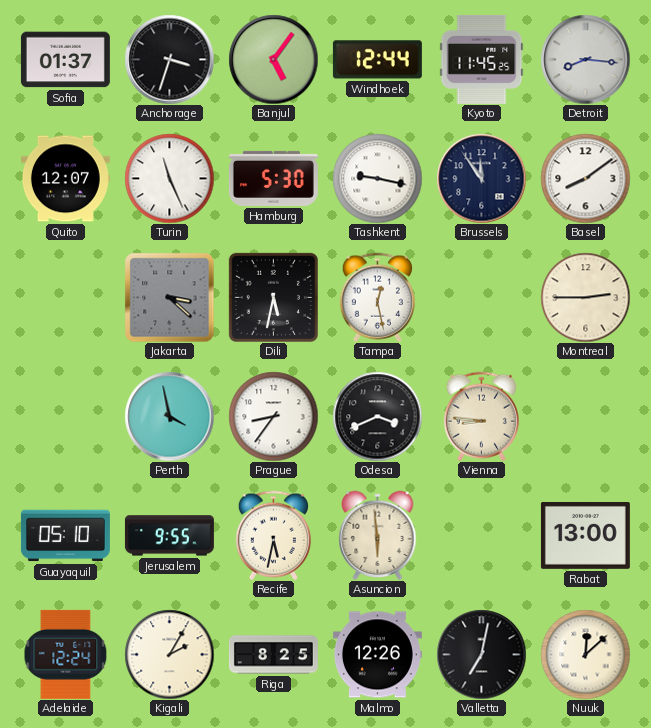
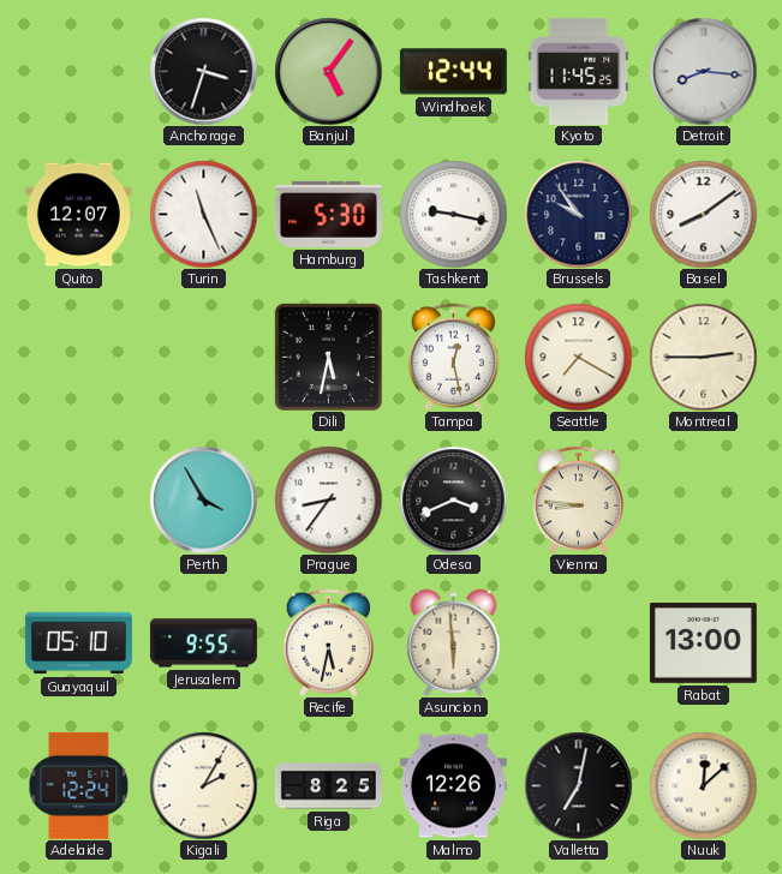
Sofia: 01:37 -> none (65, 60)
Brussels: 11:54 -> 9:54 (578, 214)
Jakarta: 3:22 -> none (169, 297)
Seattle: none -> 7:20 (578, 357)
Perth: 3:58 -> 3:55 (203, 499)
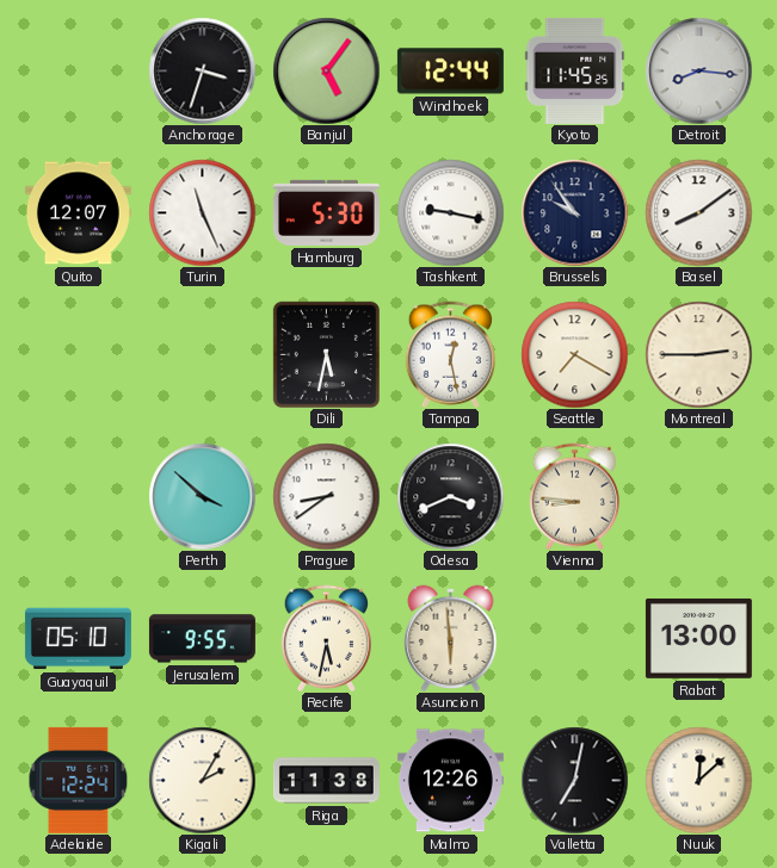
Perth: 3:55 -> 3:52 (202, 496)
Prague: 8:36 -> 8:39 (326, 496)
Riga: 8:25 -> 11:38 (326, 781)
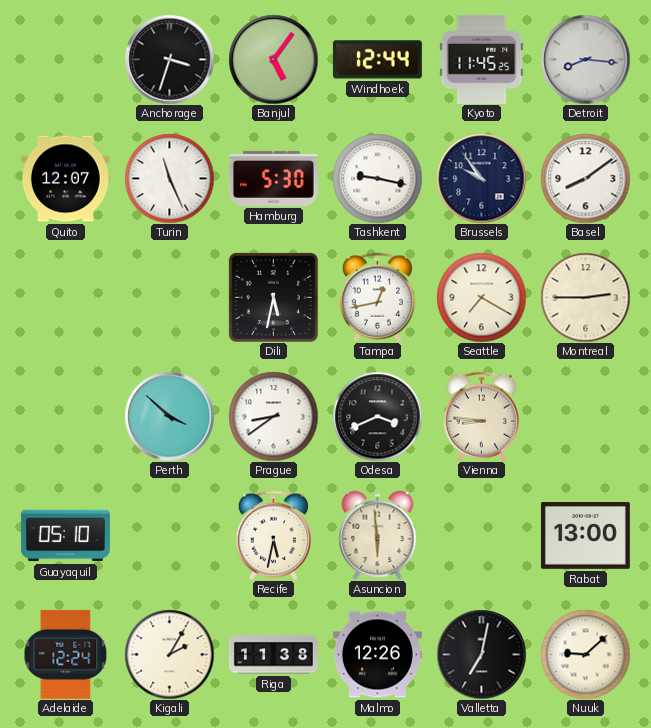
Tampa: 12:28 -> 12:43 (377, 297)
Jerusalem: 9:55 -> none (202, 639)
Nuuk: 12:08 -> 9:08 (585, 654)
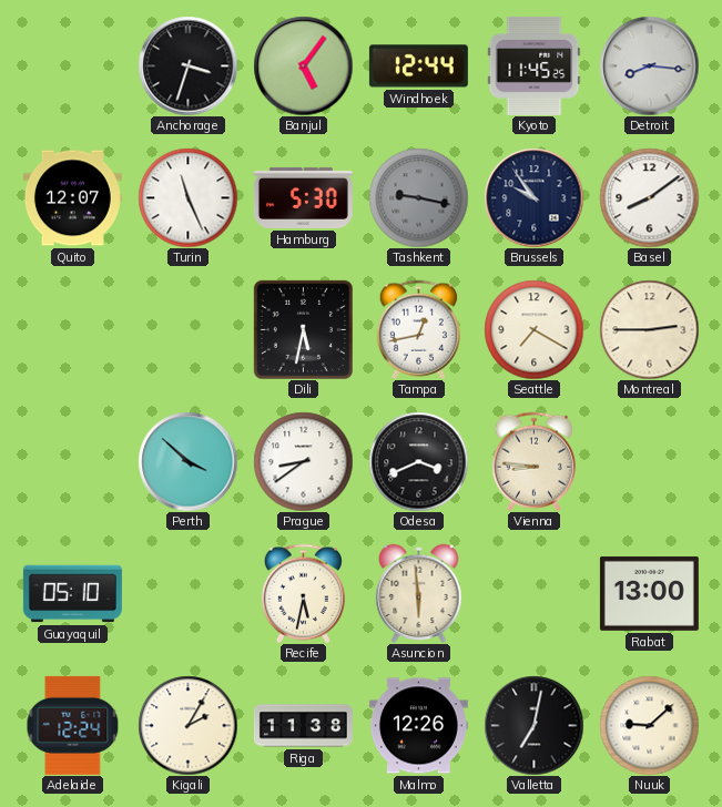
Tashkent dial: white -> grey (418, 197)
